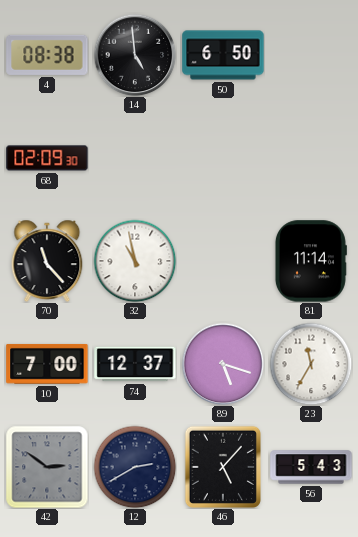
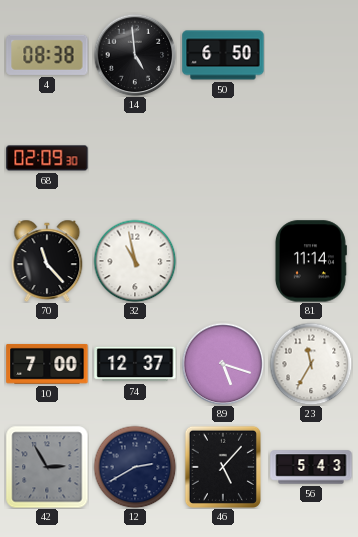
42: 2:51 -> 2:55 (47, 467)
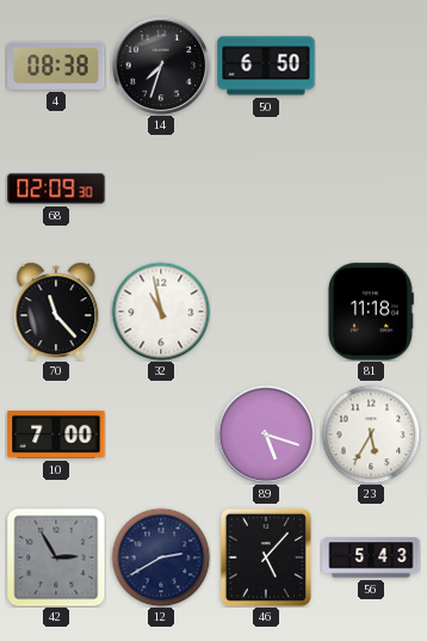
14: 4:59 -> 7:33 (161, 66)
81: 11:14 -> 11:18 (370, 312)
74: 12:37 -> none (135, 364)
23: 11:35 -> 5:35 (371, 434)
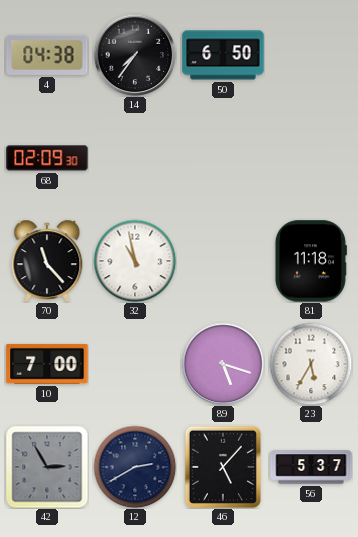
4: 08:38 -> 04:38 (47, 55)
14: 7:33 -> 7:36 (135, 55)
56: 5:43 -> 5:37 (311, 467)
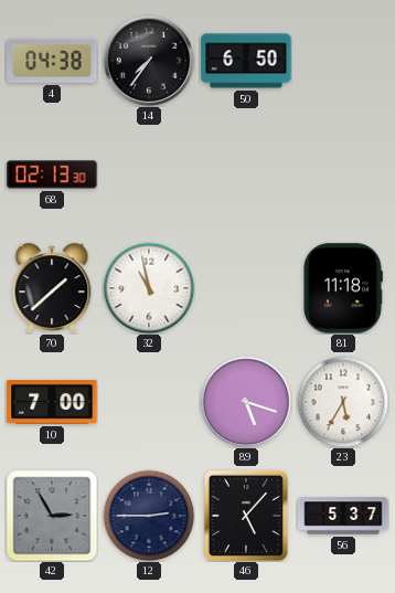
68: 02:09 -> 02:13 (52, 174)
70: 11:23 -> 1:38 (52, 288)
12: 2:40 -> 2:45 (149, 516)
